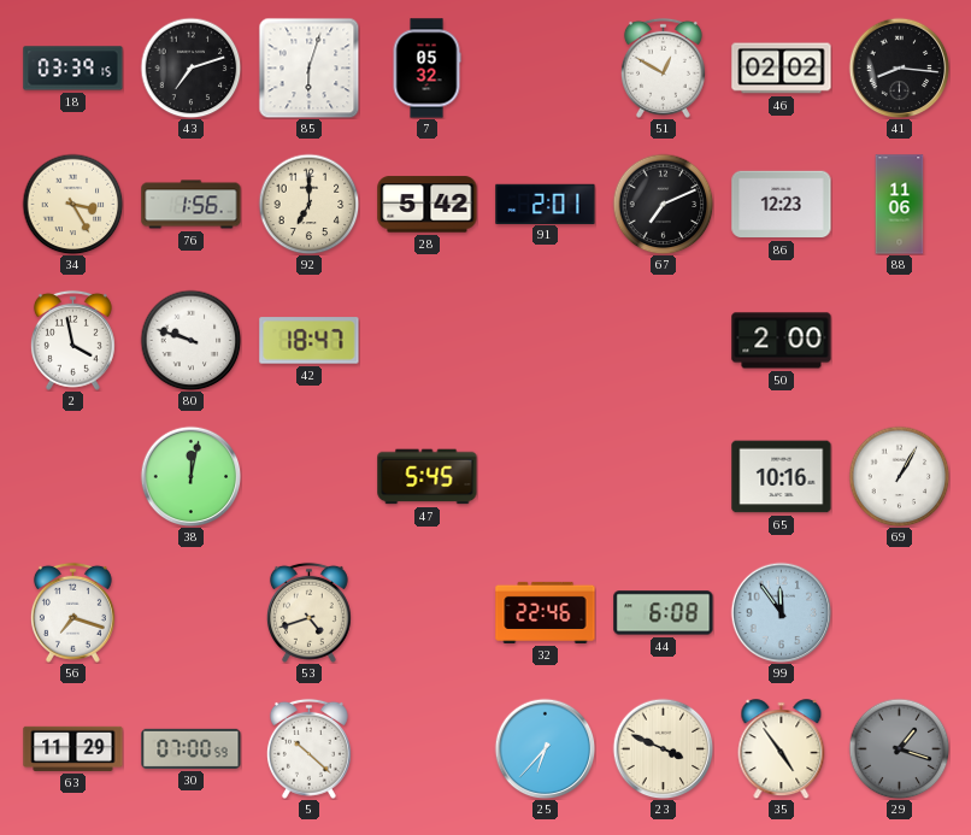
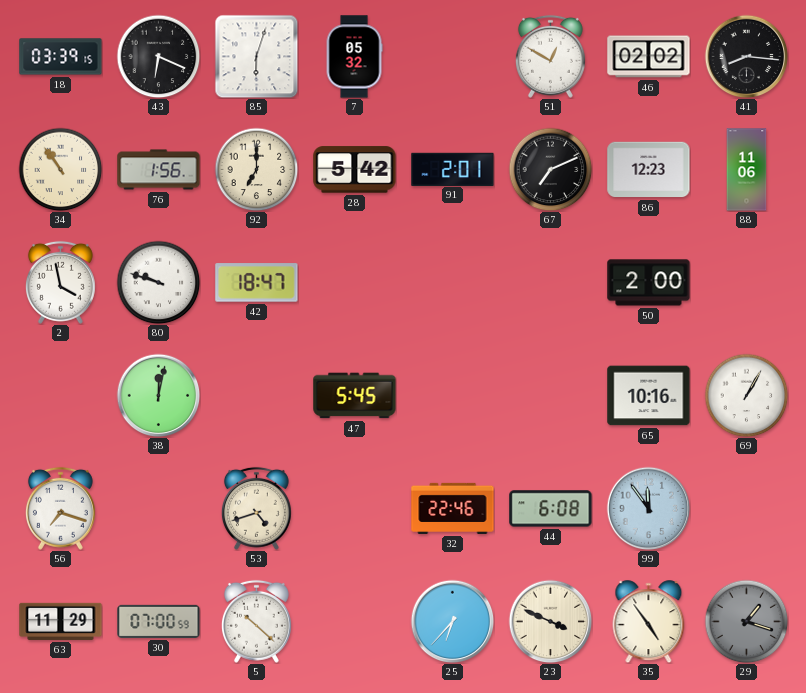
43: 7:12 -> 6:19 (158, 56)
34: 3:25 -> 10:54 (60, 169)
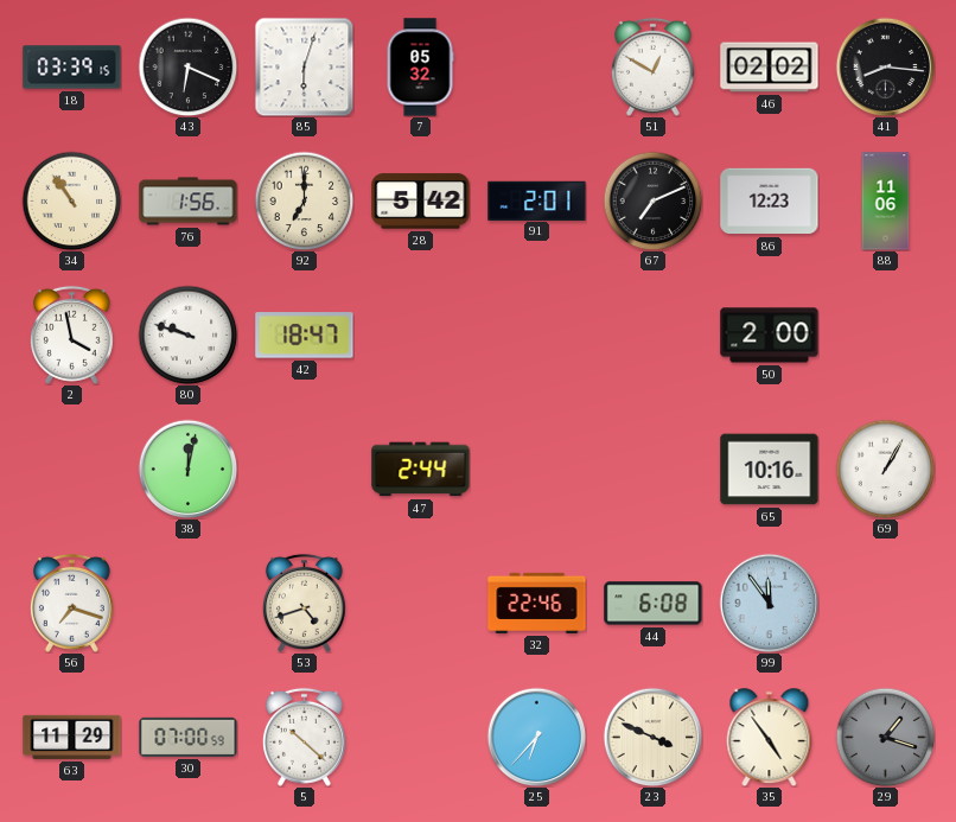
47: 5:45 -> 2:44 (421, 470)
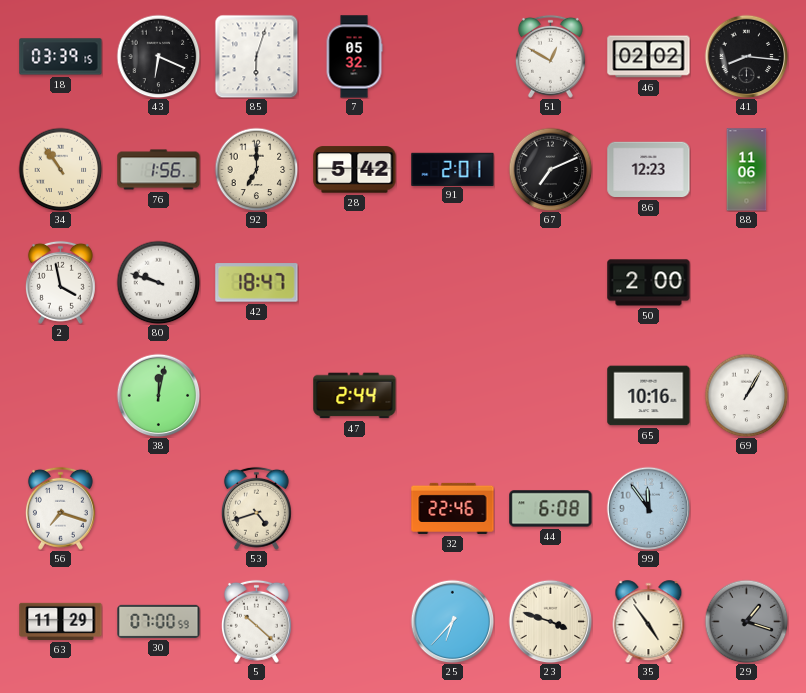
23: 3:49 -> 3:48 (550, 621)
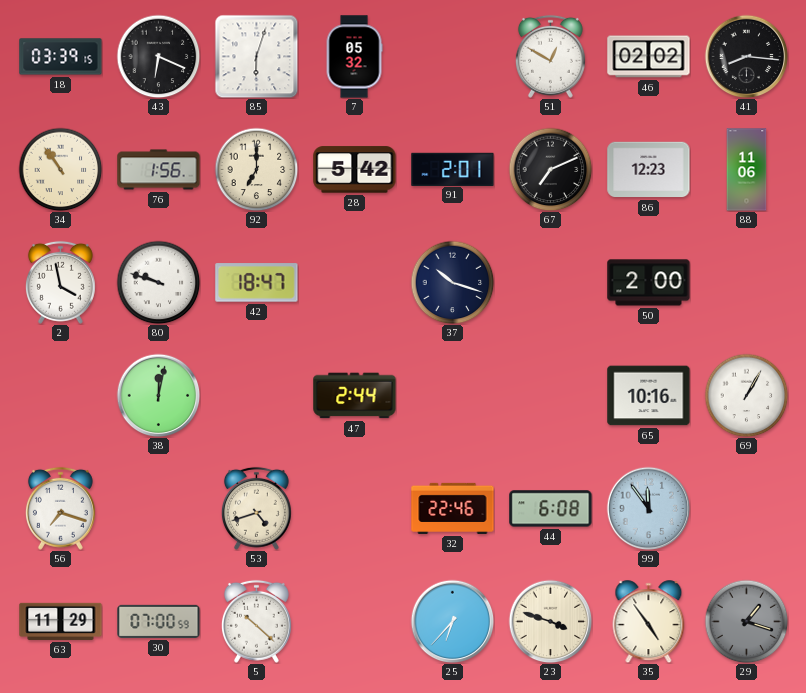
37: none -> 10:18 (452, 282)
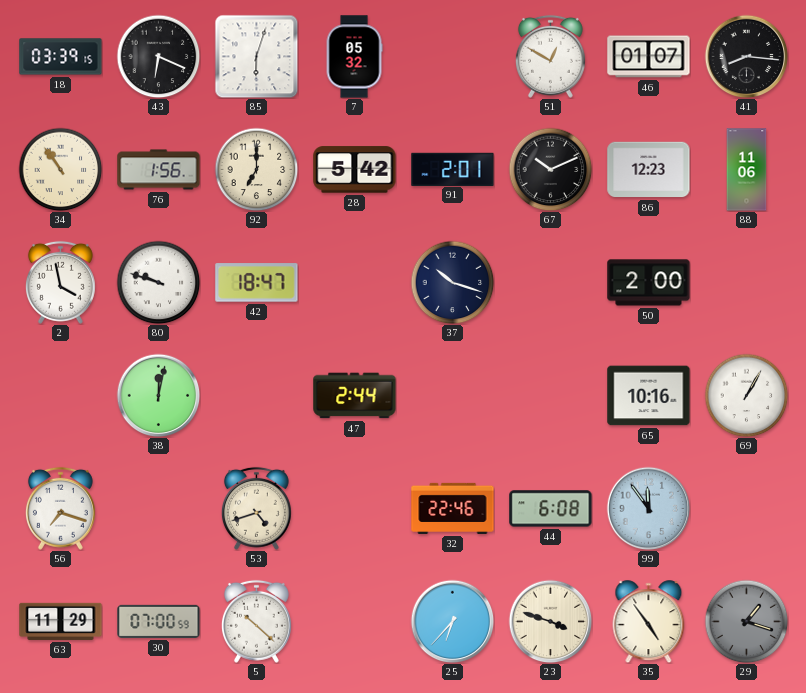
46: 02:02 -> 01:07 (649, 57)
67: 7:11 -> 10:11 (550, 169)
